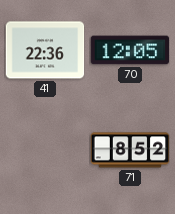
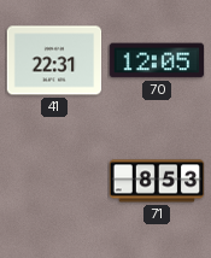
41: 22:36 -> 22:31 (54, 60)
71: 8:52 -> 8:53 (157, 181)
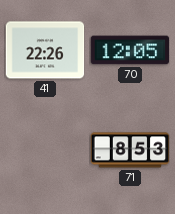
41: 22:31 -> 22:26 (45, 50)
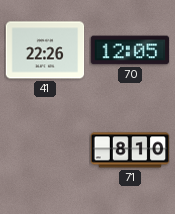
71: 8:53 -> 8:10 (130, 150)
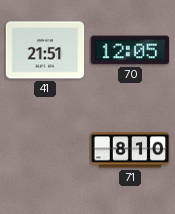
41: 22:26 -> 21:51 (45, 50)
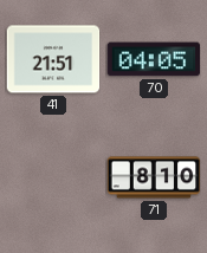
70: 12:05 -> 04:05 (154, 59)
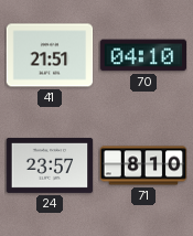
70: 04:05 -> 04:10 (143, 55)
24: none -> 23:57 (50, 165)
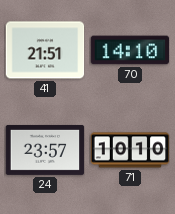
70: 04:10 -> 14:10 (130, 50)
71: 8:10 -> 10:10 (130, 150)
